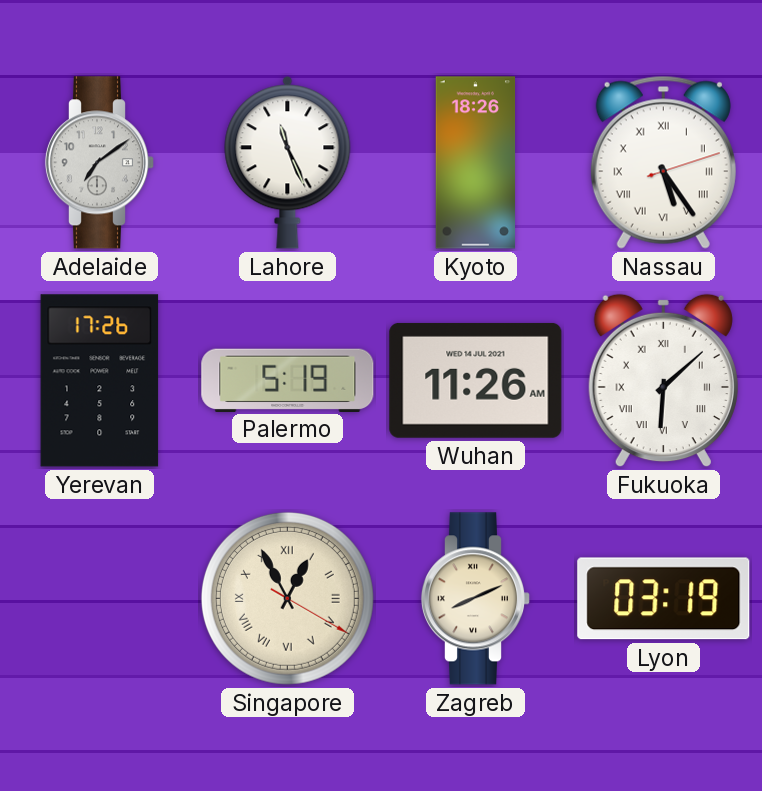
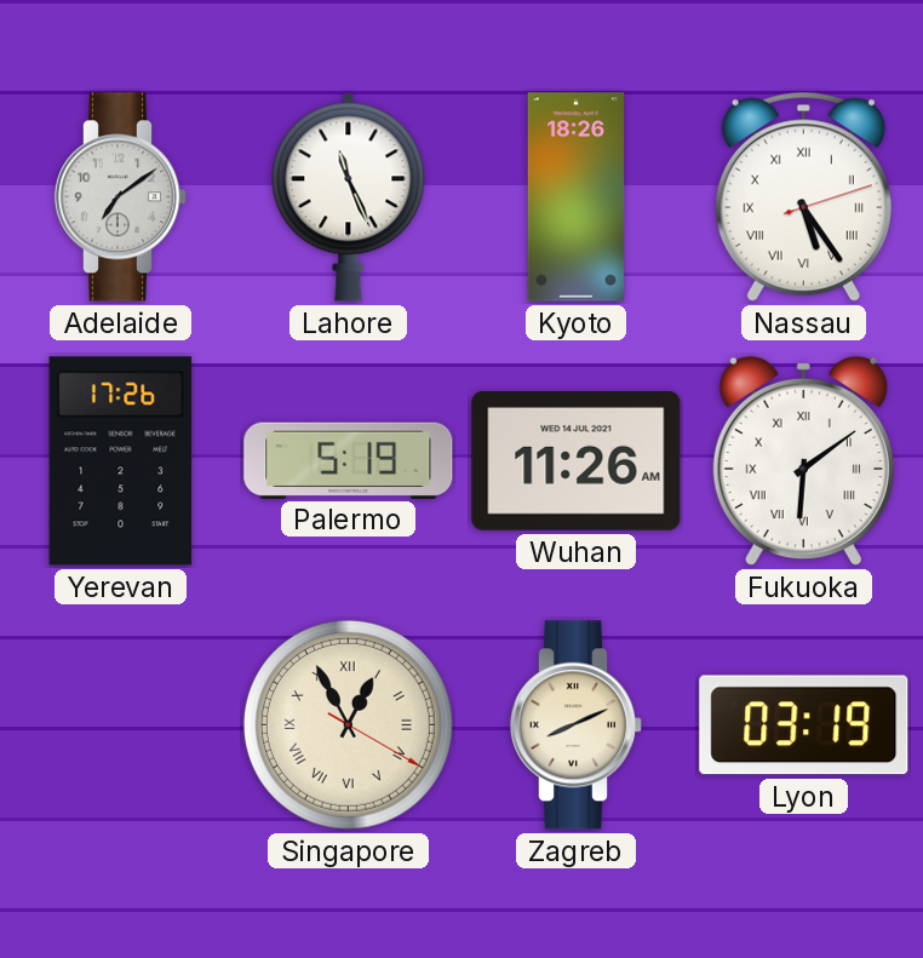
Fukuoka: 6:08 -> 6:09 (803, 461)
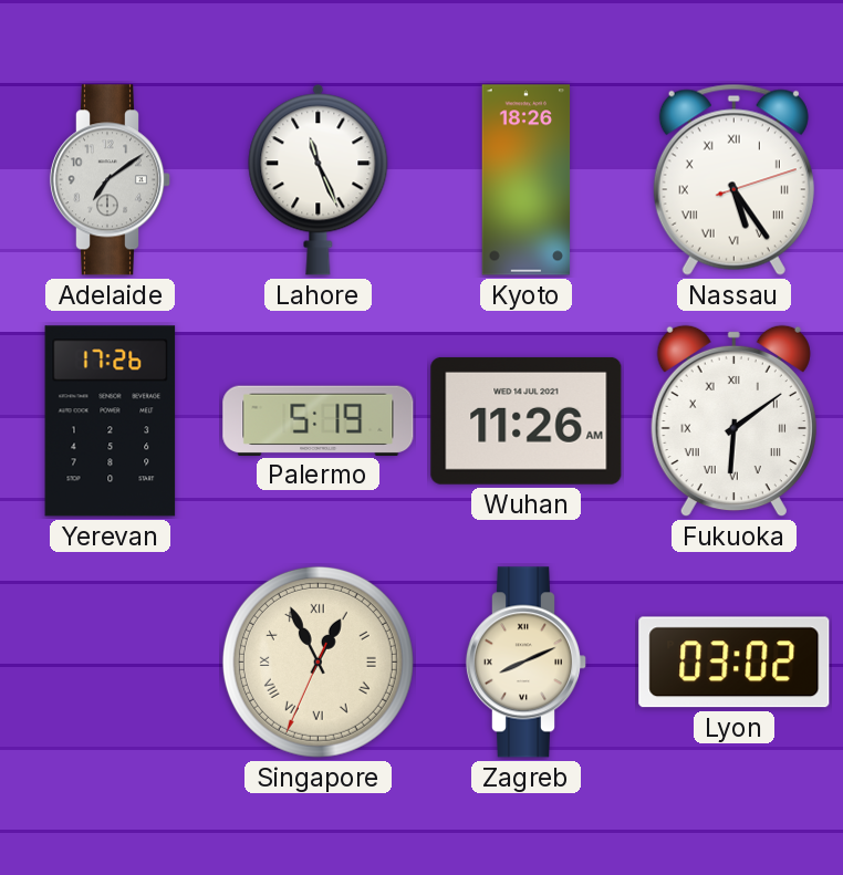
Singapore: 12:55:20 -> 12:55:34 (318, 662)
Lyon: 03:19 -> 03:02 (735, 663)
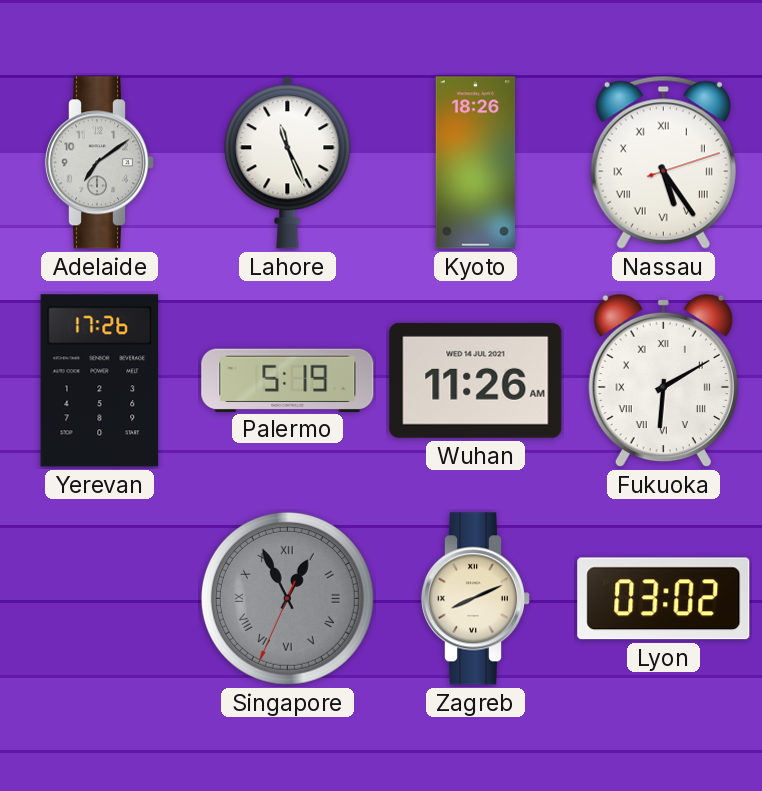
Fukuoka: 6:09 -> 6:10 (663, 381)
Singapore dial: cream -> grey (287, 598)
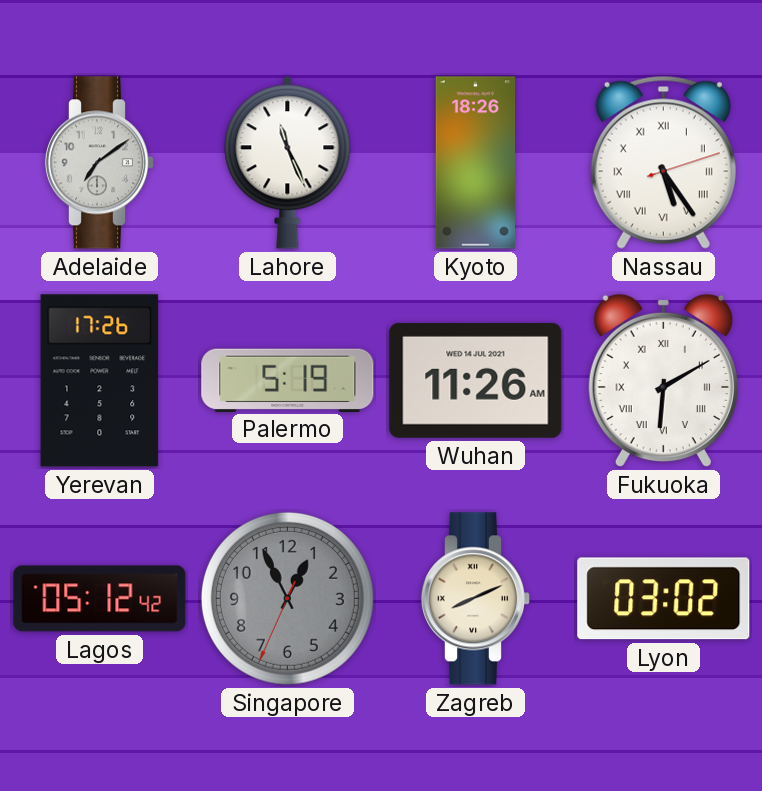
Lagos: none -> 05:12 (100, 599)
Singapore numerals: Roman -> Arabic (287, 598)
